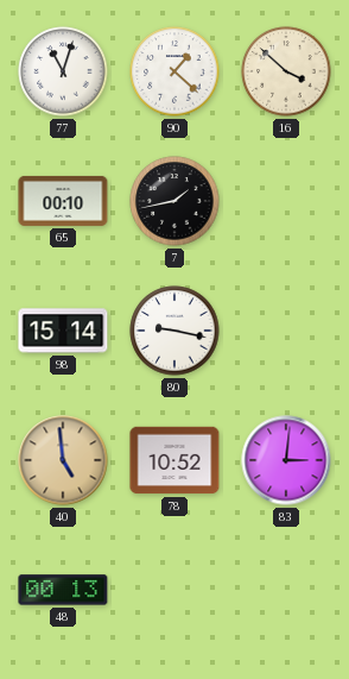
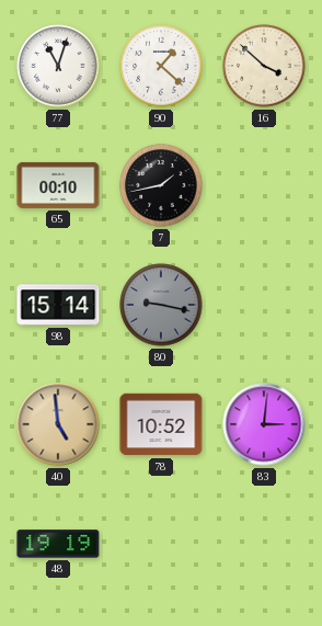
80 dial: white -> grey (161, 305)
48: 00:13 -> 19:19 (58, 544)
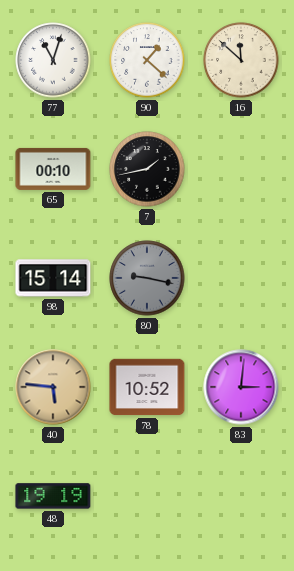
16: 3:52 -> 11:52 (241, 60)
40: 4:59 -> 5:46 (53, 387)
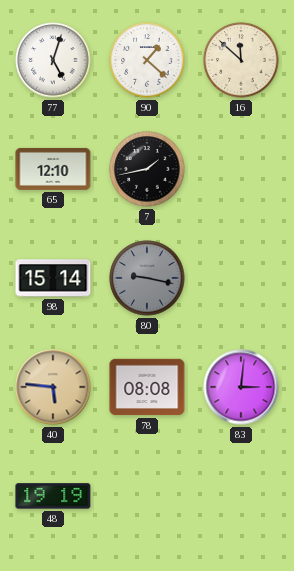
77: 11:03 -> 5:03 (53, 60)
65: 00:10 -> 12:10 (53, 169)
78: 10:52 -> 08:08 (147, 387)
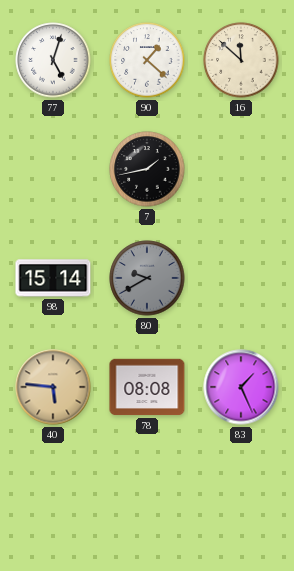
65: 12:10 -> none (53, 169)
80: 9:17 -> 9:40 (147, 278)
83: 3:01 -> 1:26 (241, 387)
48: 19:19 -> none (53, 496)
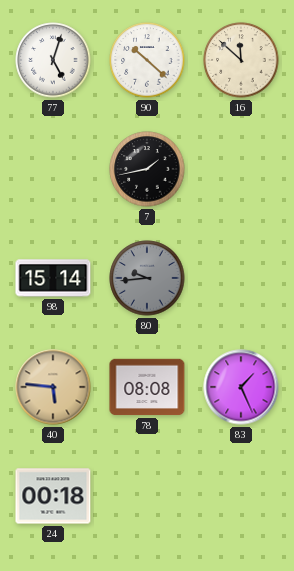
90: 1:22 -> 10:22 (147, 60)
80: 9:40 -> 9:44 (147, 278)
24: none -> 00:18 (53, 496)
